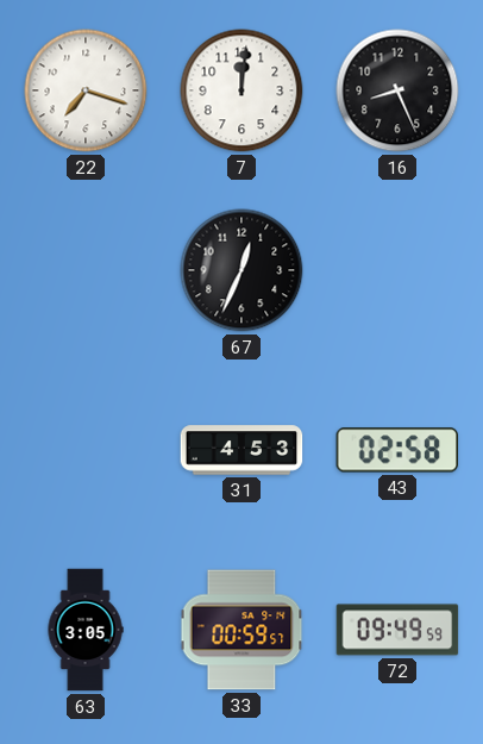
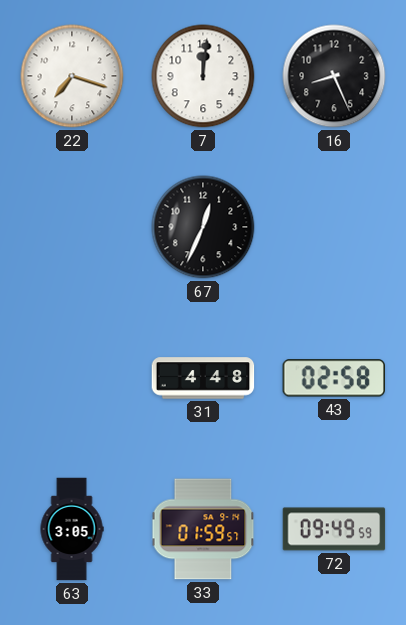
31: 4:53 -> 4:48 (203, 378)
33: 00:59 -> 01:59 (203, 529)
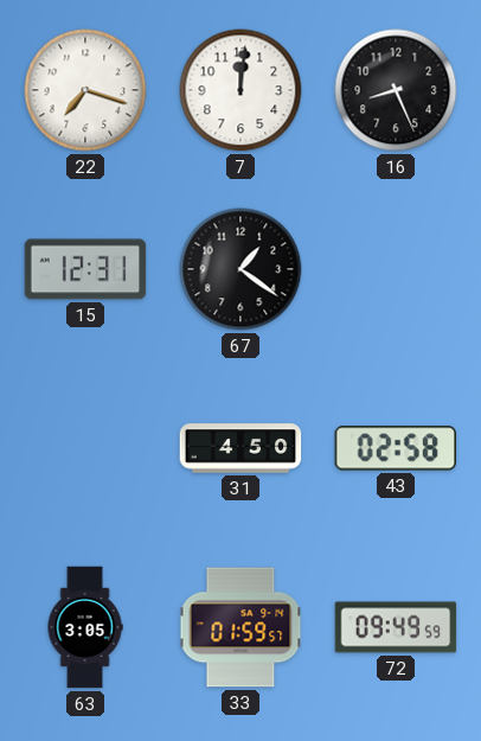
15: none -> 12:31 (85, 269)
67: 12:34 -> 1:21 (240, 269)
31: 4:48 -> 4:50 (240, 448)
